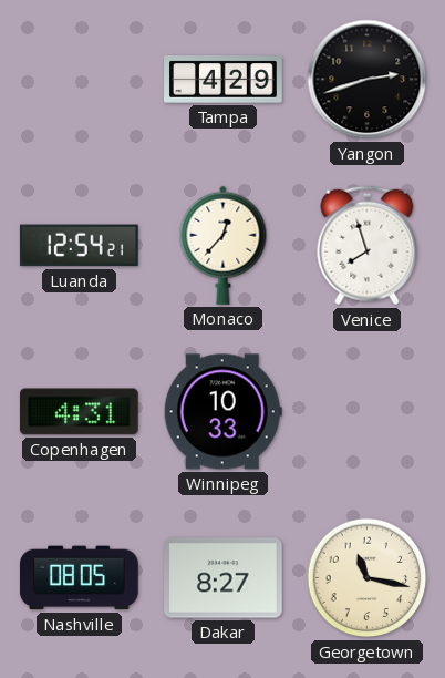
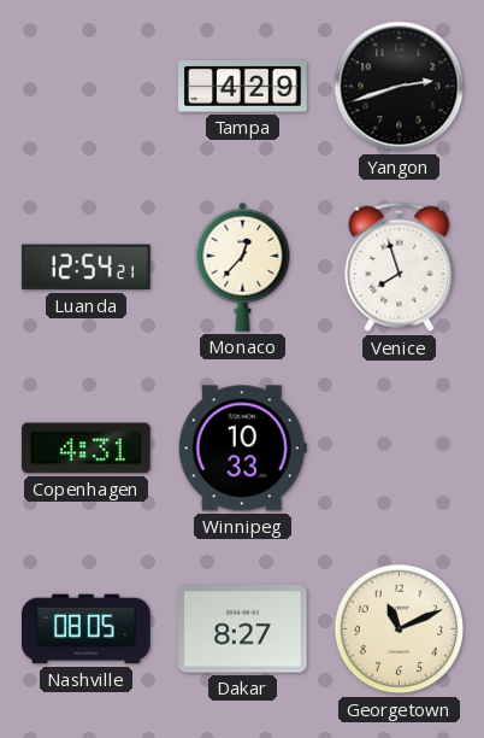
Georgetown: 11:17 -> 11:11 (400, 629)
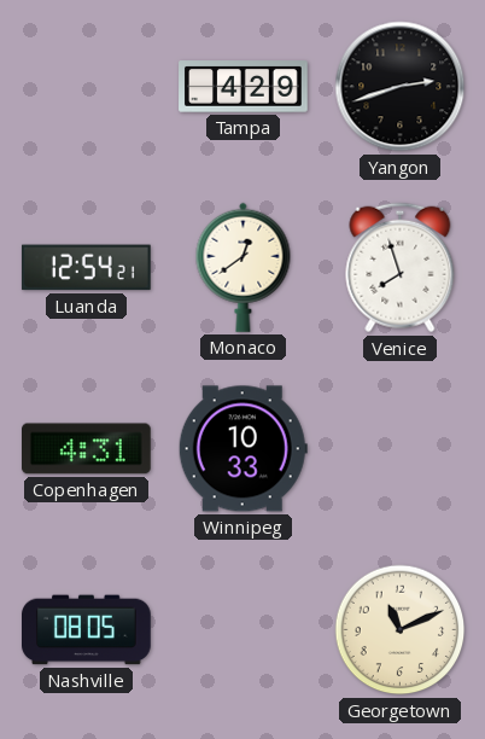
Monaco: 12:37 -> 12:39 (244, 267)
Dakar: 8:27 -> none (243, 629)
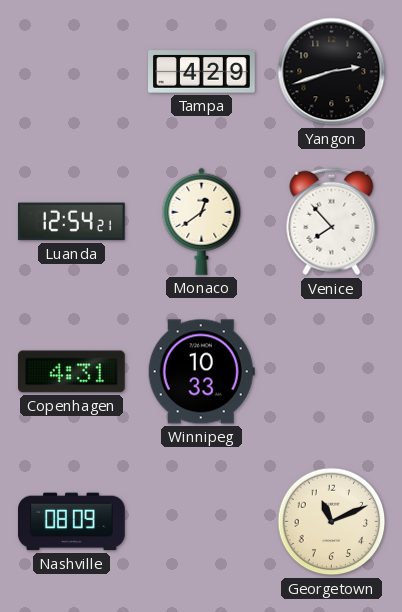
Venice: 7:57 -> 7:53 (332, 222)
Nashville: 08:05 -> 08:09 (72, 522)
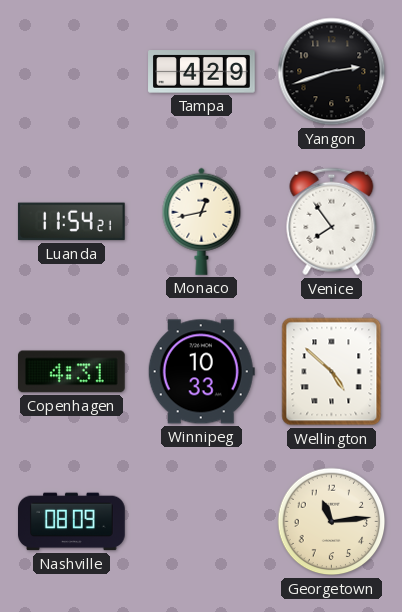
Luanda: 12:54 -> 11:54 (71, 222)
Monaco: 12:39 -> 12:43 (202, 221)
Venice: 7:53 -> 7:54 (332, 222)
Wellington: none -> 4:52 (332, 372)
Georgetown: 11:11 -> 11:14 (332, 522)
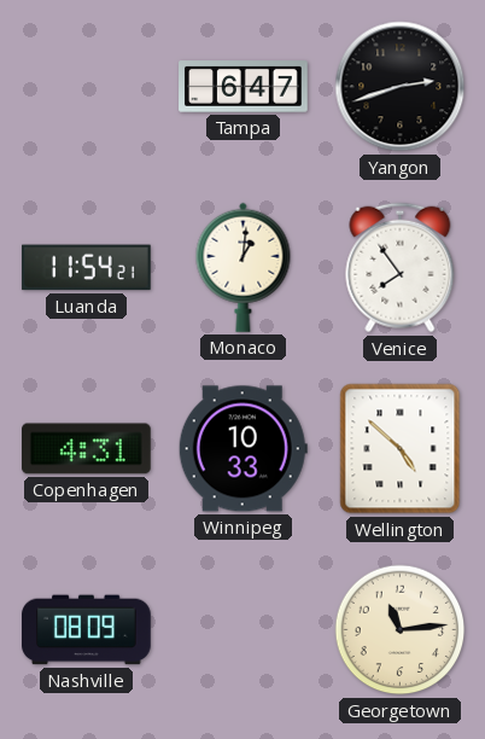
Tampa: 4:29 -> 6:47 (244, 87)
Monaco: 12:43 -> 1:01 (244, 267)
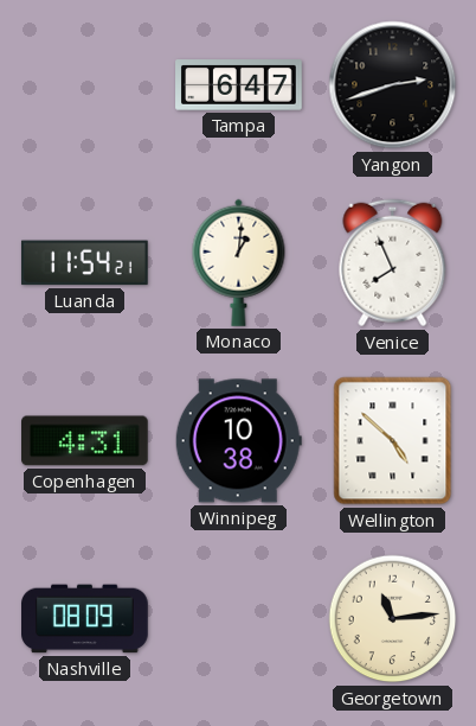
Venice: 7:54 -> 7:56 (393, 263)
Winnipeg: 10:33 -> 10:38 (238, 441)
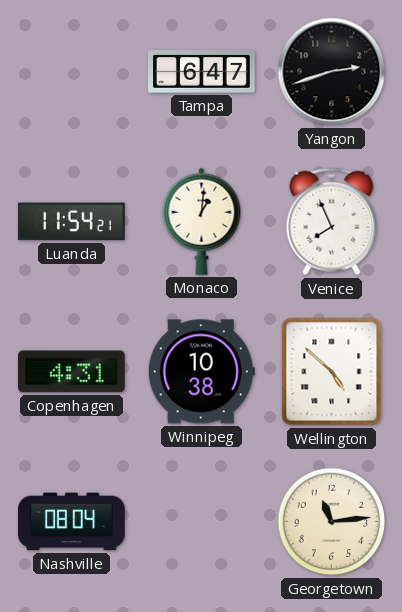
Nashville: 08:09 -> 08:04 (72, 522)
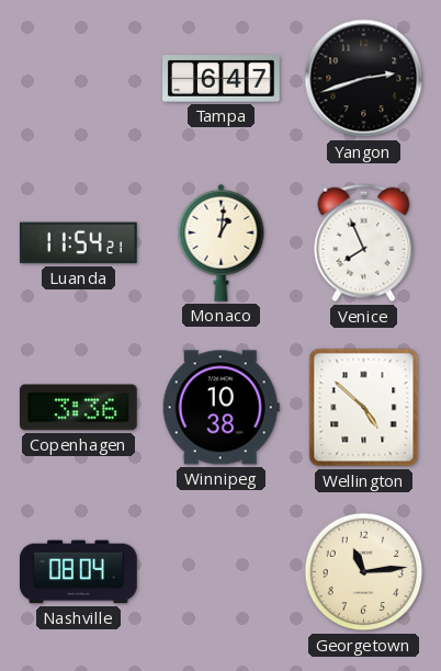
Copenhagen: 4:31 -> 3:36 (79, 408)
